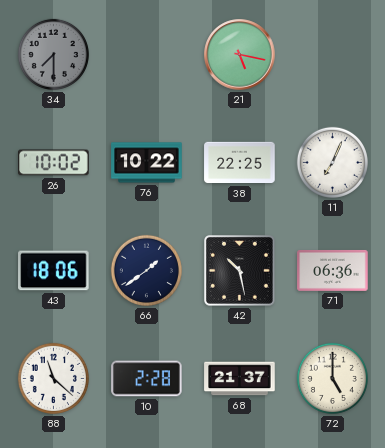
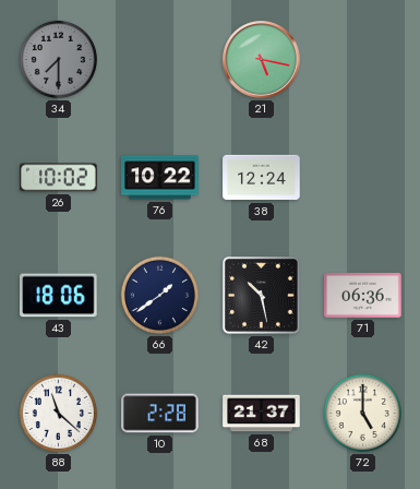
38: 22:25 -> 12:24 (262, 178)
11: 7:04 -> none (332, 162)
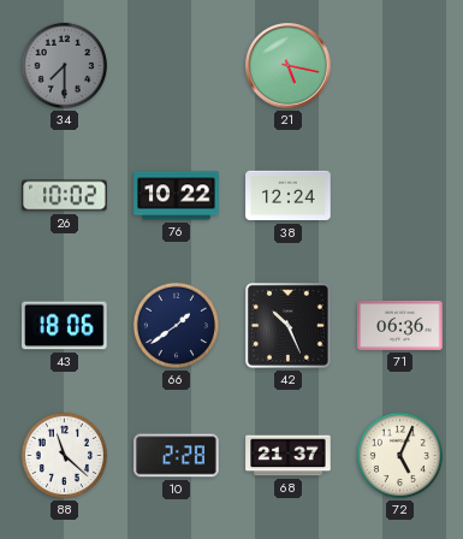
42: 10:28 -> 10:26 (289, 326)
72: 5:00 -> 5:04 (399, 455)
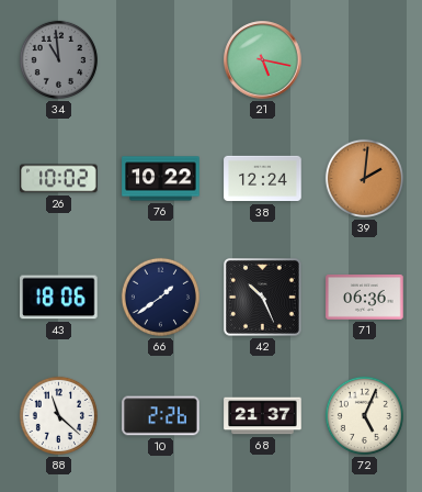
34: 7:30 -> 10:59 (58, 59)
39: none -> 2:01 (364, 178)
10: 2:28 -> 2:26 (161, 416)
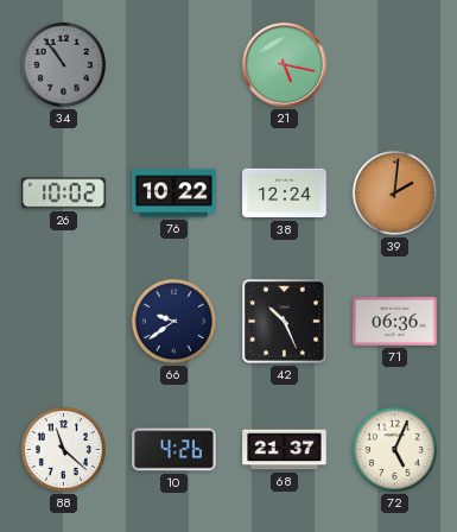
34: 10:59 -> 10:54 (63, 64)
43: 18:06 -> none (59, 298)
66: 1:39 -> 9:39 (173, 321)
10: 2:26 -> 4:26 (174, 450)
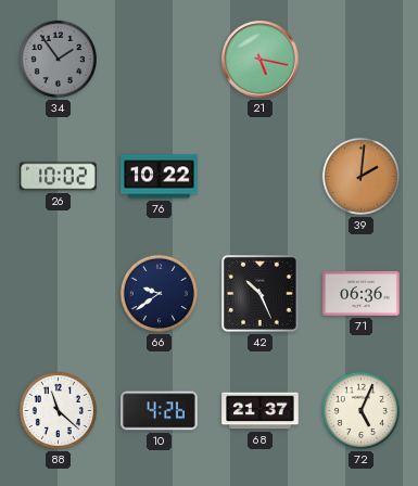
34: 10:54 -> 1:54 (58, 59)
38: 12:24 -> none (285, 194)
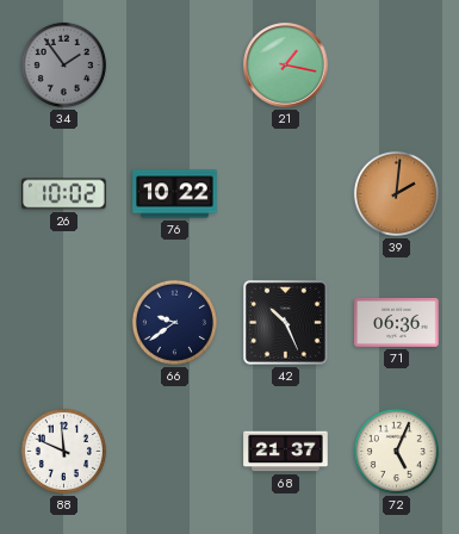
21: 5:17 -> 1:17 (286, 66)
88: 11:22 -> 11:49 (63, 451)
10: 4:26 -> none (160, 411)
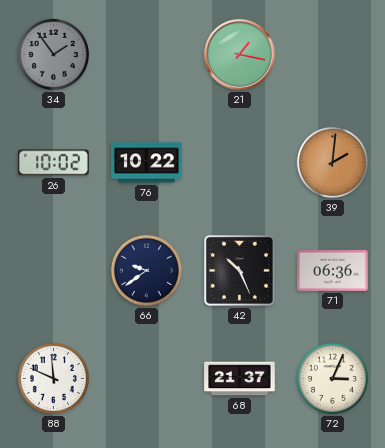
72: 5:04 -> 3:04 (332, 378)
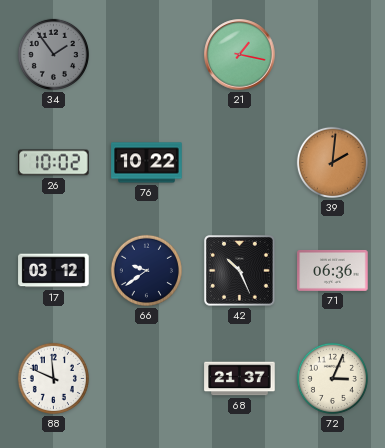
17: none -> 03:12 (54, 271)
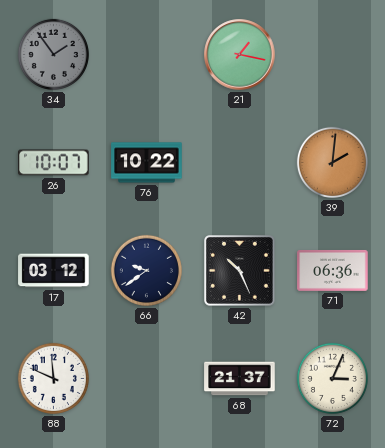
26: 10:02 -> 10:07 (54, 163)
